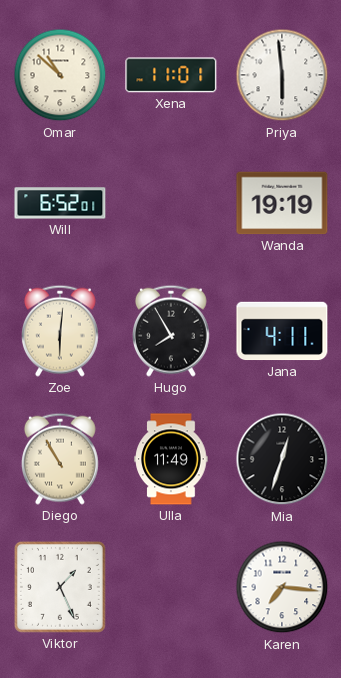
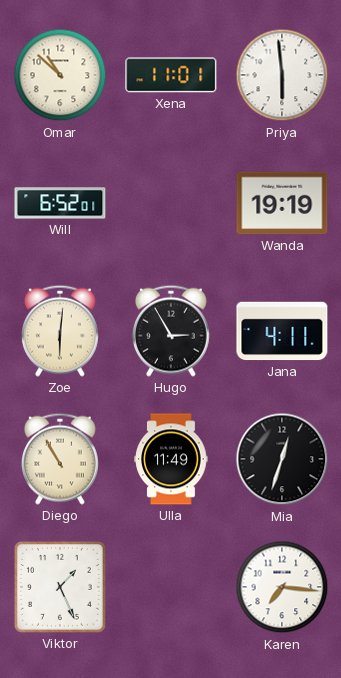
Hugo: 7:55 -> 2:55 (171, 331)
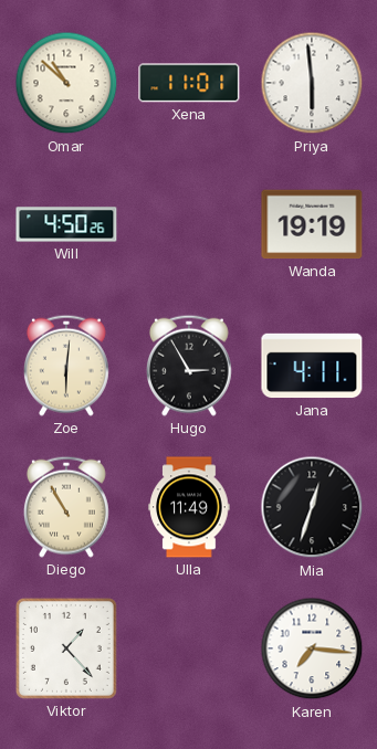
Will: 6:52 -> 4:50 (66, 224)
Viktor: 1:26 -> 1:23 (66, 648)
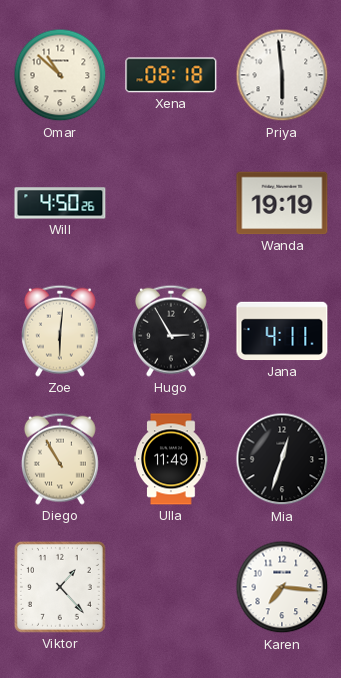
Xena: 11:01 -> 08:18 (171, 75)
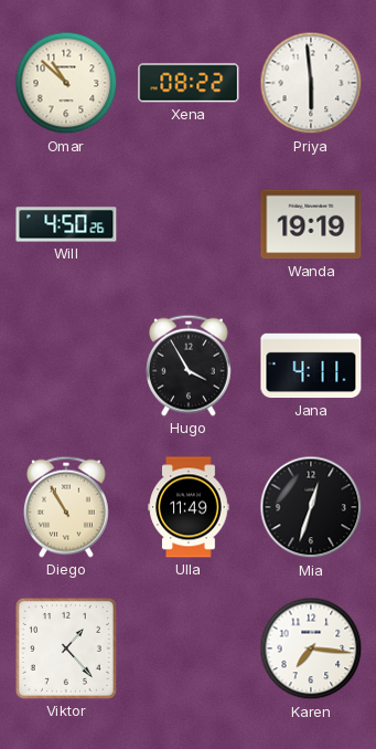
Xena: 08:18 -> 08:22 (189, 83)
Zoe: 6:01 -> none (60, 331)
Hugo: 2:55 -> 3:55 (189, 366)
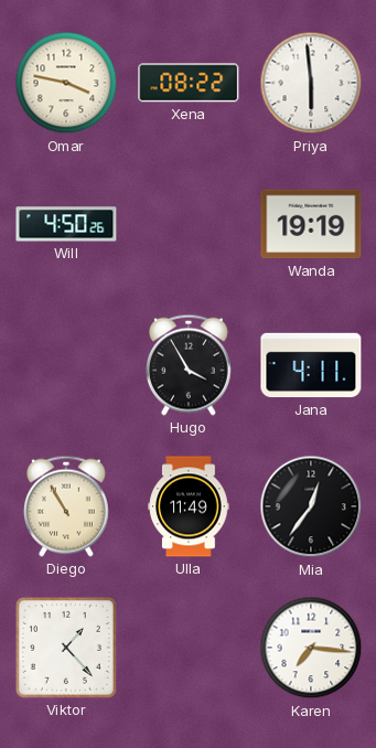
Omar: 10:52 -> 3:47 (66, 83)
Mia: 12:33 -> 12:36 (311, 506)
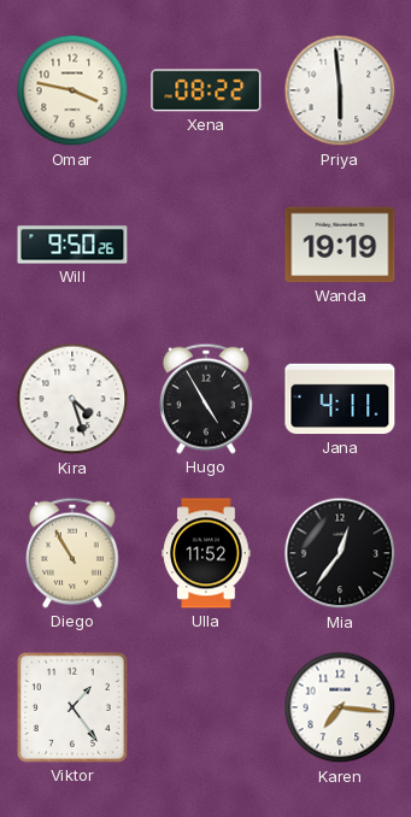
Will: 4:50 -> 9:50 (72, 245)
Kira: none -> 4:27 (72, 399)
Hugo: 3:55 -> 4:55 (206, 399)
Ulla: 11:49 -> 11:52 (206, 553)
Viktor: 1:23 -> 1:24 (72, 707)
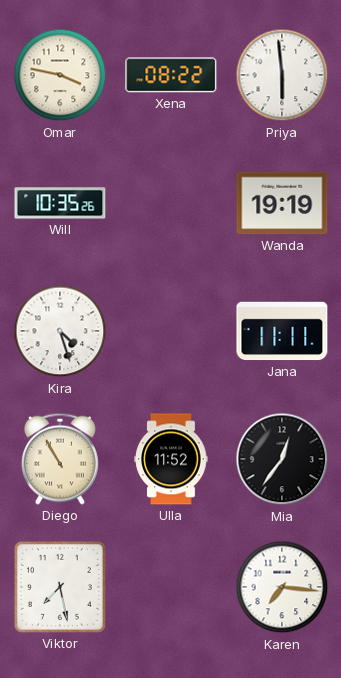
Will: 9:50 -> 10:35 (60, 203)
Hugo: 4:55 -> none (206, 399)
Jana: 4:11 -> 11:11 (282, 331)
Viktor: 1:24 -> 7:28 (60, 587)
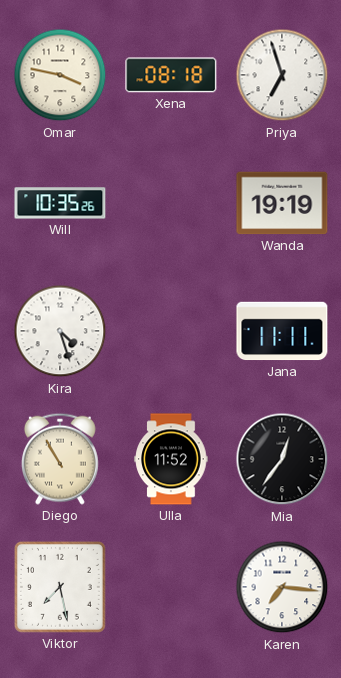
Xena: 08:22 -> 08:18 (171, 75)
Priya: 5:59 -> 6:57 (282, 75)
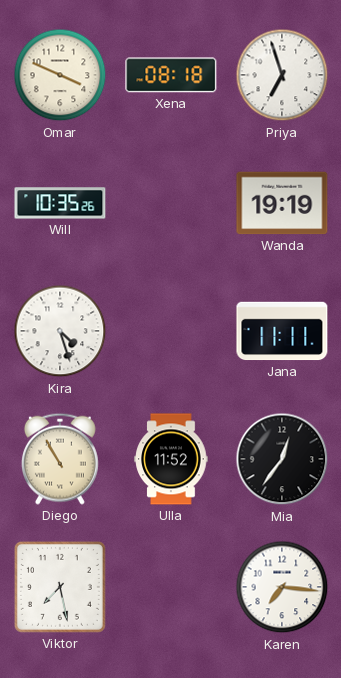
Omar: 3:47 -> 3:49 (60, 75)
